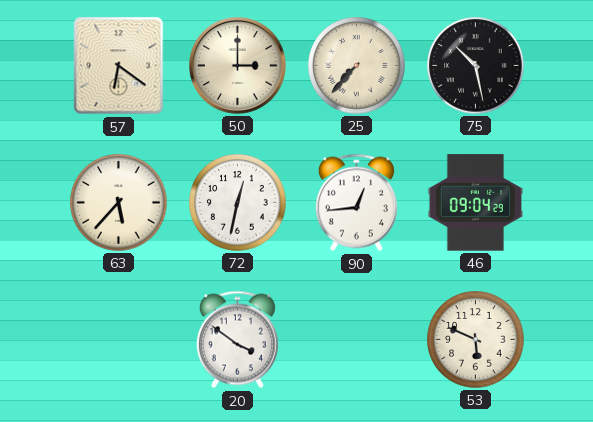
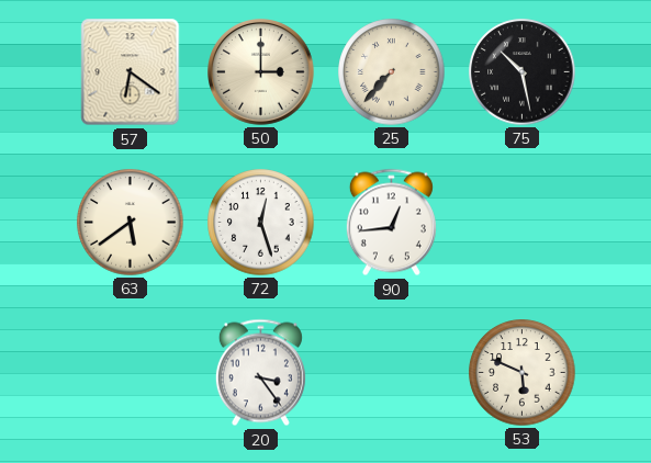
63: 5:37 -> 5:39 (131, 223)
72: 12:32 -> 12:27 (261, 223)
46: 09:04 -> none (475, 203)
20: 3:51 -> 3:24 (260, 373)
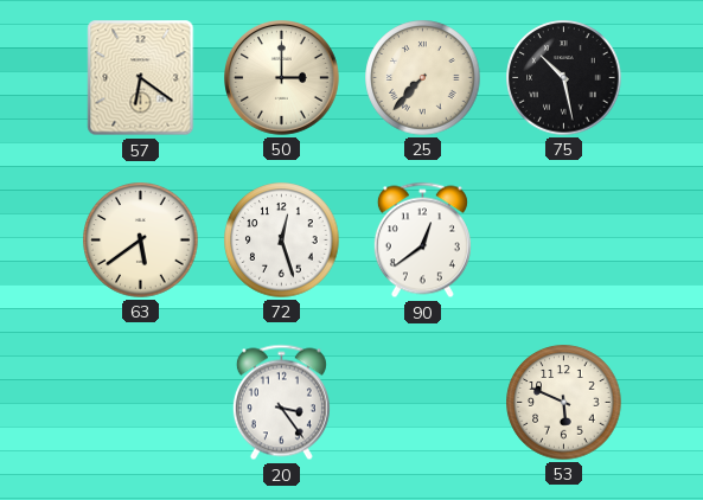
90: 12:44 -> 12:39 (422, 241)
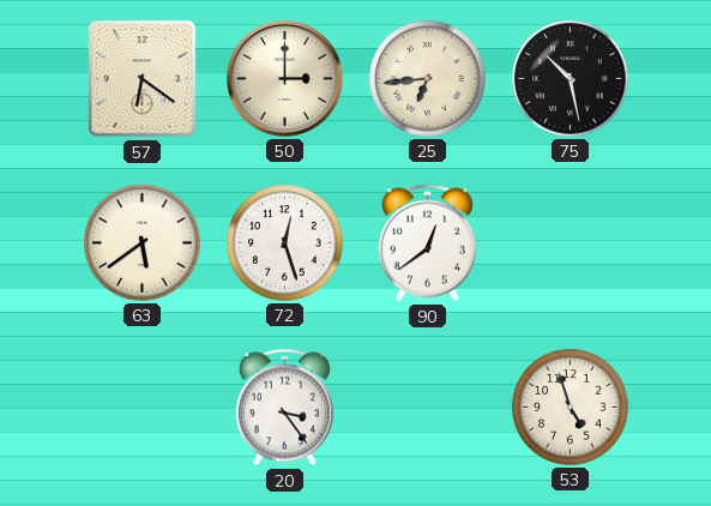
25: 7:37 -> 6:44 (428, 79)
53: 5:49 -> 4:57 (571, 408)
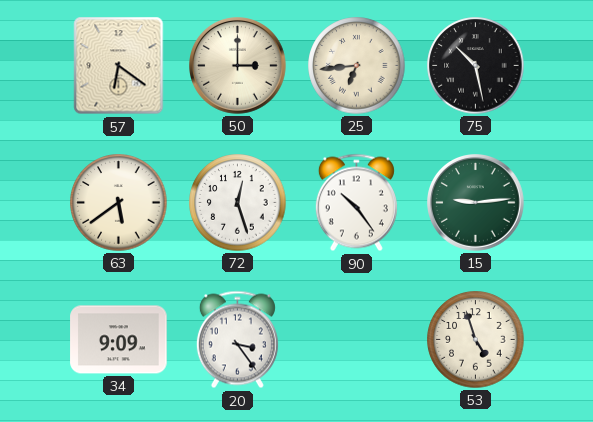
90: 12:39 -> 10:24 (356, 203)
15: none -> 9:14 (476, 203)
34: none -> 9:09 (119, 340)
